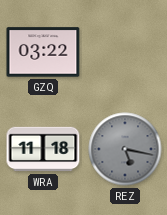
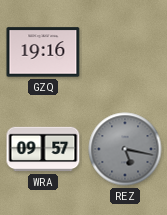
GZQ: 03:22 -> 19:16 (43, 52)
WRA: 11:18 -> 09:57 (43, 149)
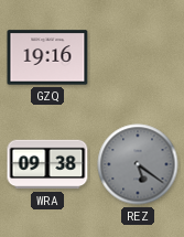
WRA: 09:57 -> 09:38 (47, 164)
REZ: 5:17 -> 5:21 (138, 164)
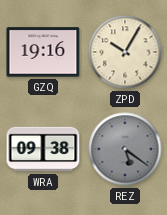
ZPD: none -> 10:05 (125, 52)
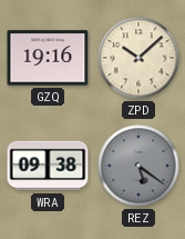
ZPD: 10:05 -> 10:08 (138, 58)
